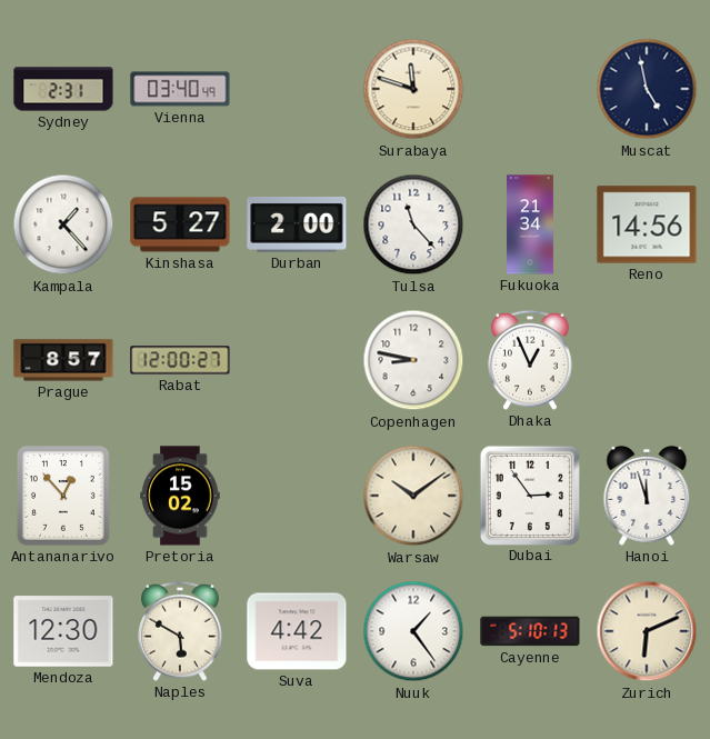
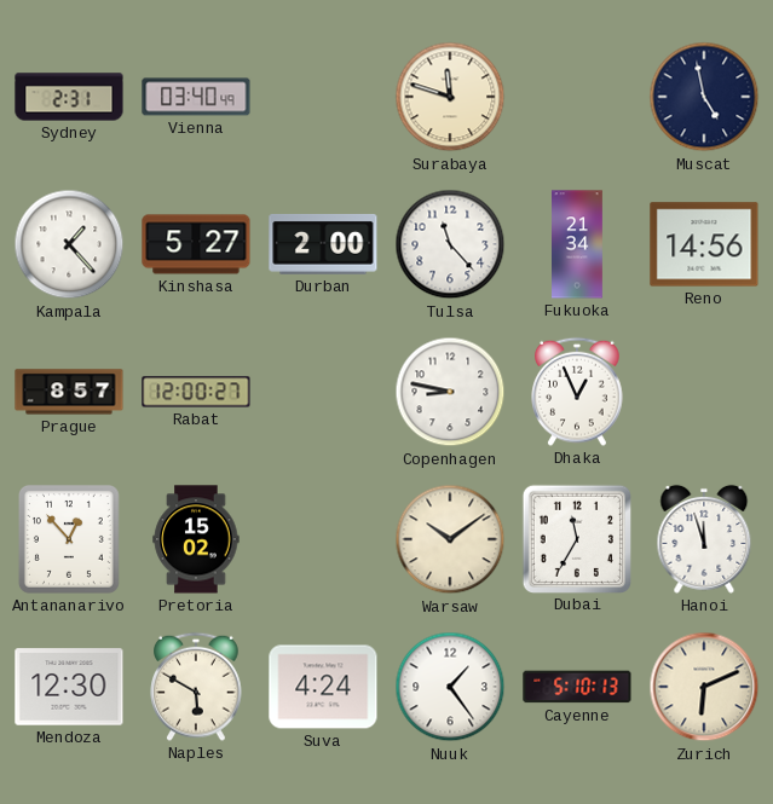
Dubai: 2:54 -> 11:35 (576, 538)
Suva: 4:42 -> 4:24 (323, 687)
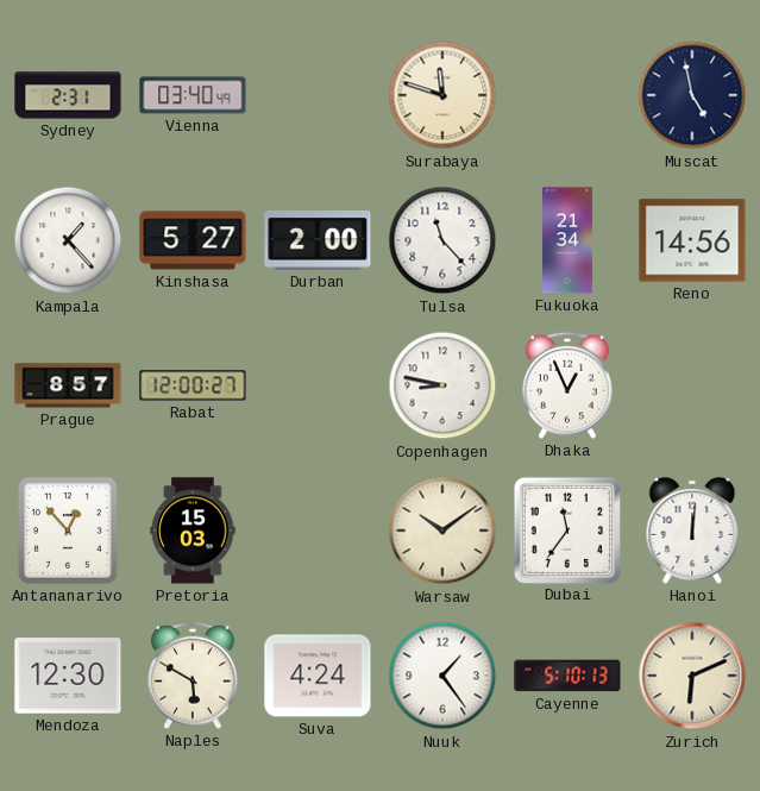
Pretoria: 15:02 -> 15:03 (193, 531)
Dubai: 11:35 -> 11:36 (566, 529)
Hanoi: 11:57 -> 12:01 (692, 531)
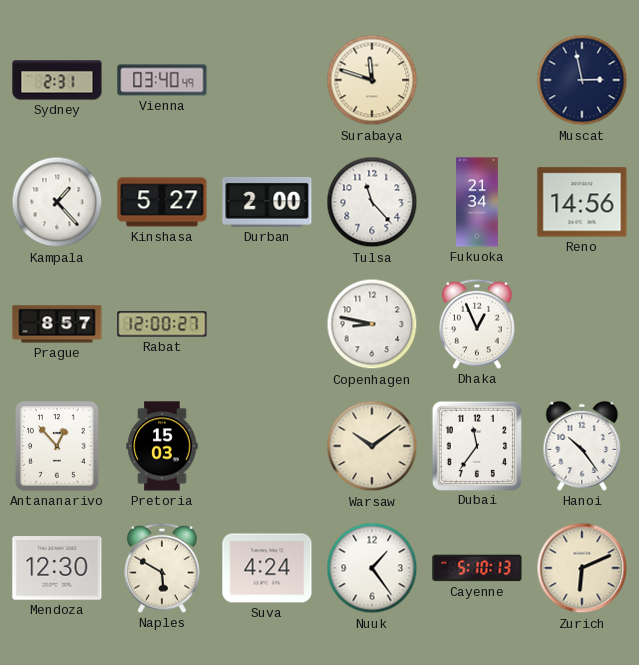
Muscat: 4:58 -> 2:58 (582, 80)
Hanoi: 12:01 -> 10:24 (582, 446)
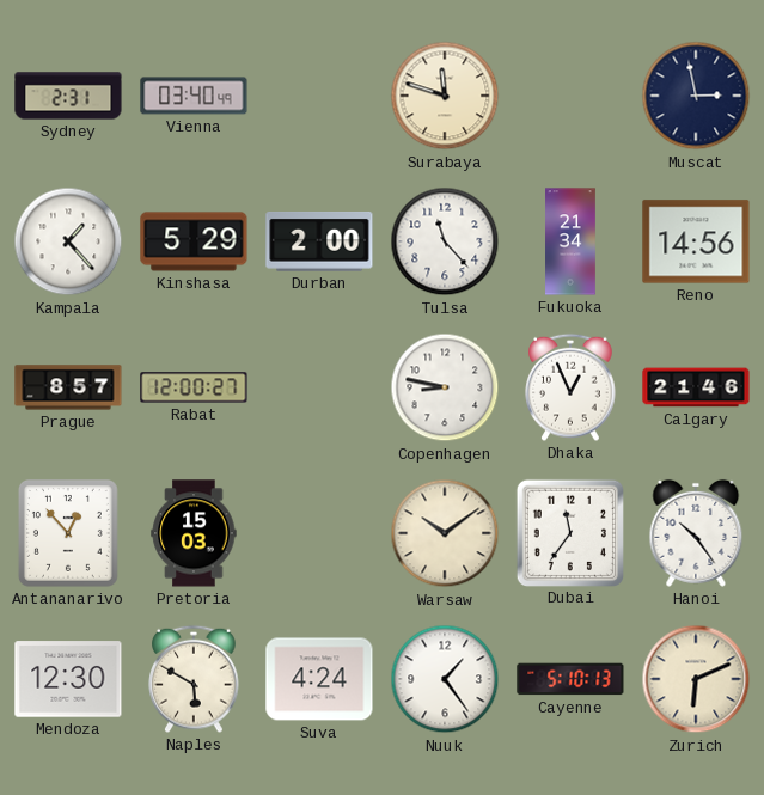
Kinshasa: 5:27 -> 5:29 (194, 241)
Calgary: none -> 21:46 (696, 387)
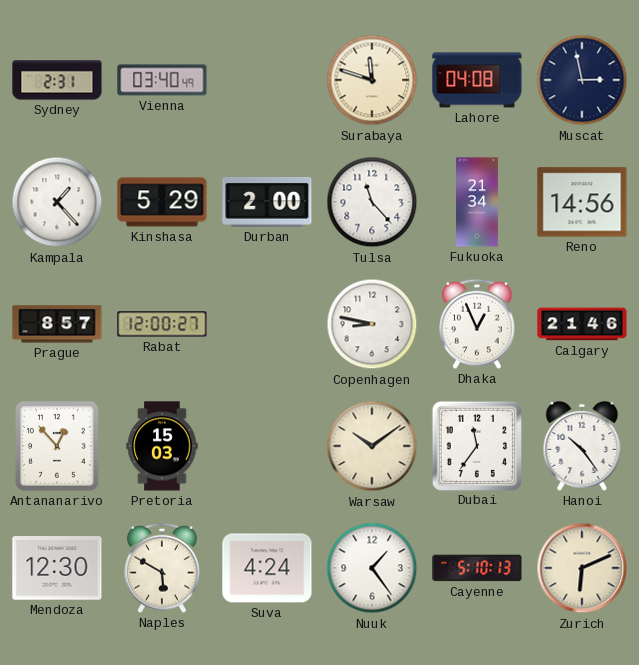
Lahore: none -> 04:08 (477, 80)
